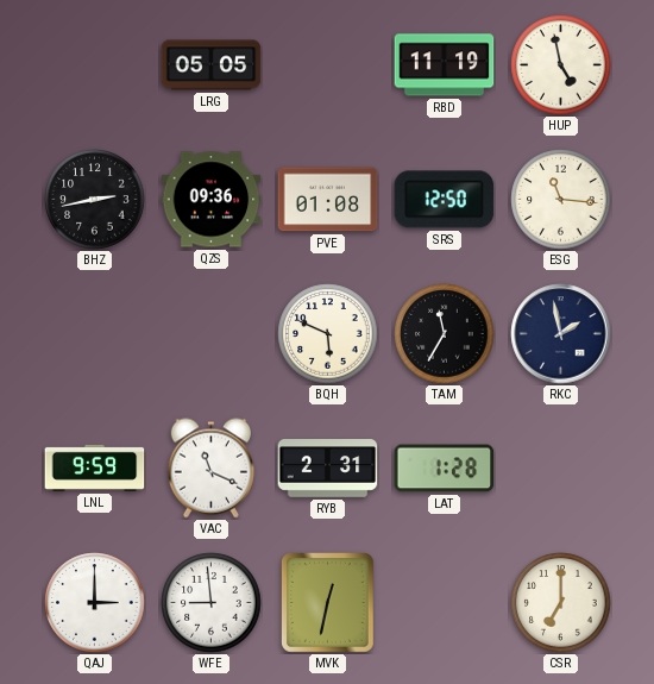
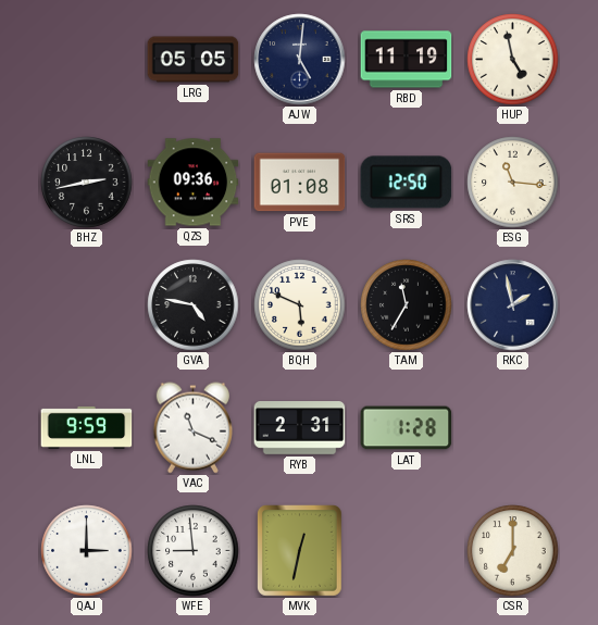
AJW: none -> 5:01 (300, 60)
GVA: none -> 4:47 (194, 305)
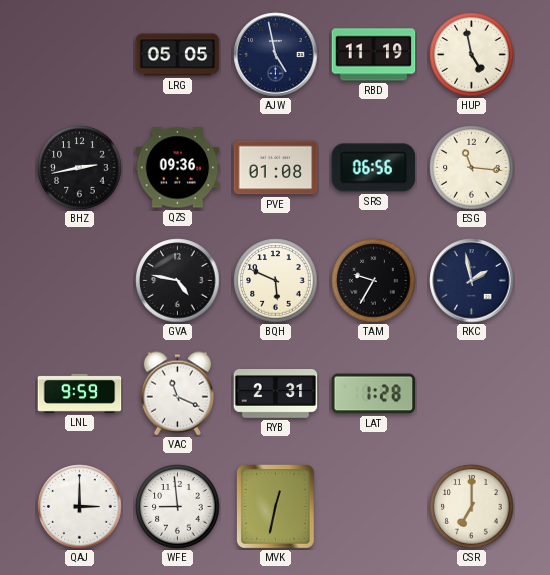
AJW: 5:01 -> 4:58 (276, 55)
SRS: 12:50 -> 06:56 (374, 168)
TAM: 11:35 -> 9:35 (374, 281)
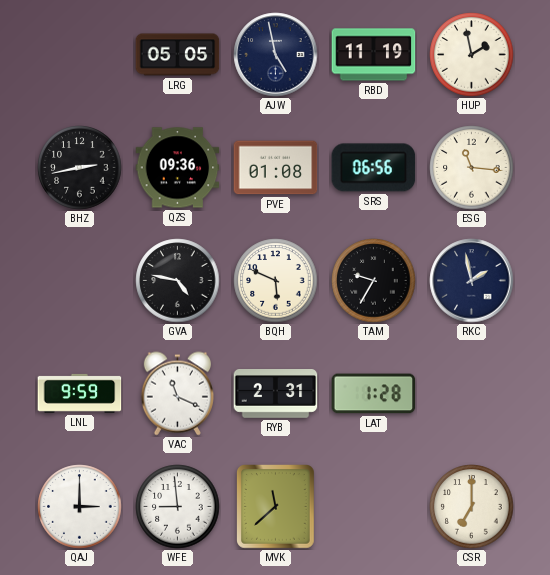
HUP: 4:58 -> 1:58 (472, 55)
MVK: 12:32 -> 11:38 (276, 507)
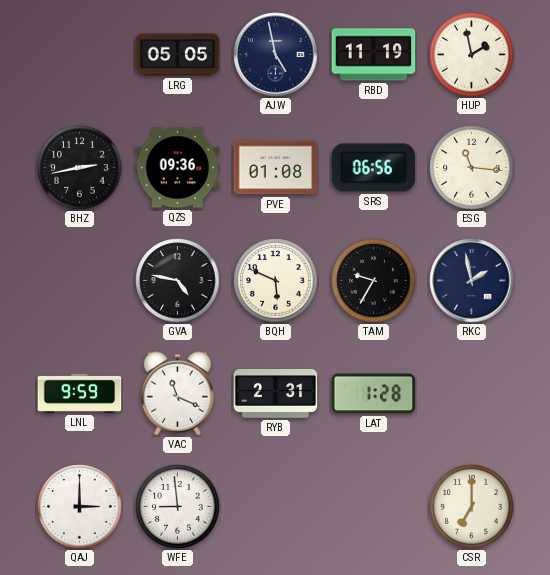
MVK: 11:38 -> none (276, 507)
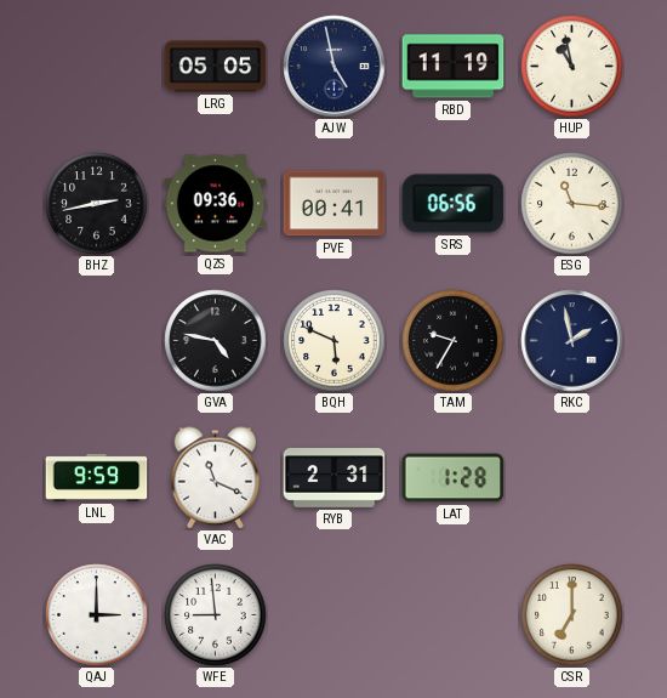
HUP: 1:58 -> 10:58 (572, 67)
PVE: 01:08 -> 00:41 (335, 204)
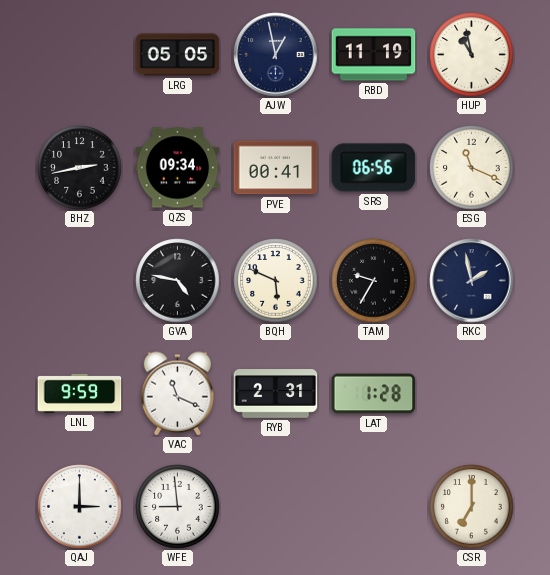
AJW: 4:58 -> 12:58 (276, 55)
QZS: 09:36 -> 09:34 (178, 168)
ESG: 11:16 -> 11:19 (472, 168)
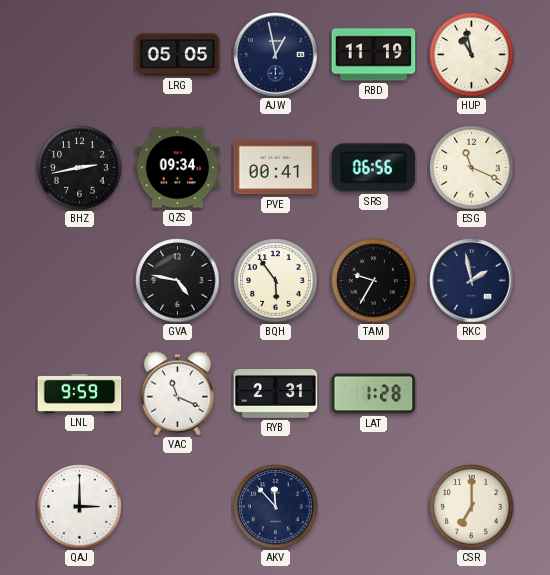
BQH: 5:49 -> 5:54 (276, 281)
WFE: 8:59 -> none (178, 507)
AKV: none -> 11:53 (276, 507)
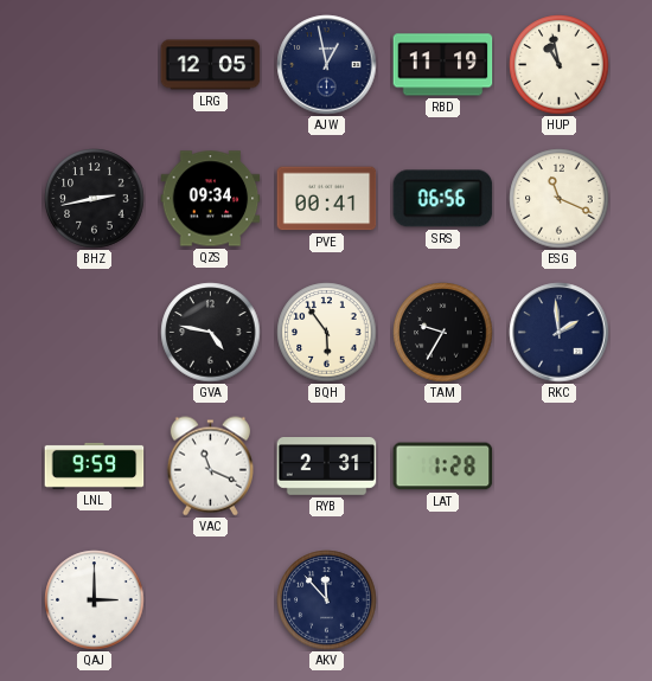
LRG: 05:05 -> 12:05 (211, 65)
RKC: 1:58 -> 1:59 (560, 333)
CSR: 7:00 -> none (472, 507)
